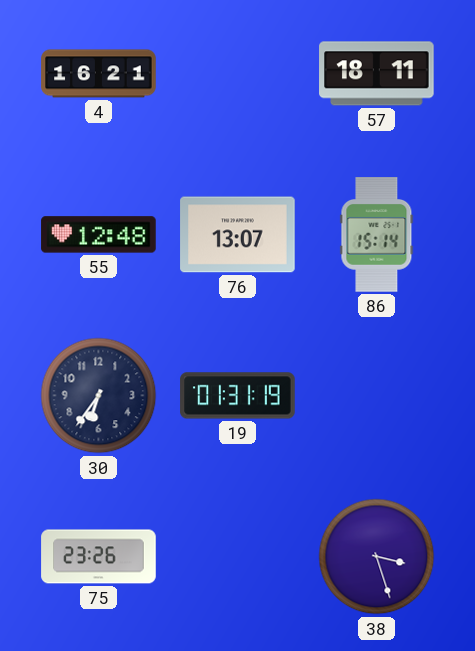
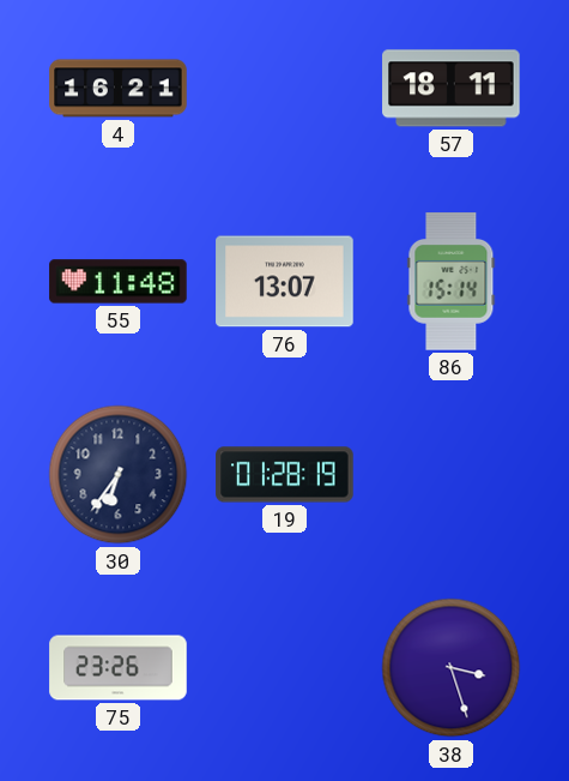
55: 12:48 -> 11:48 (119, 282)
19: 01:31 -> 01:28 (285, 475)
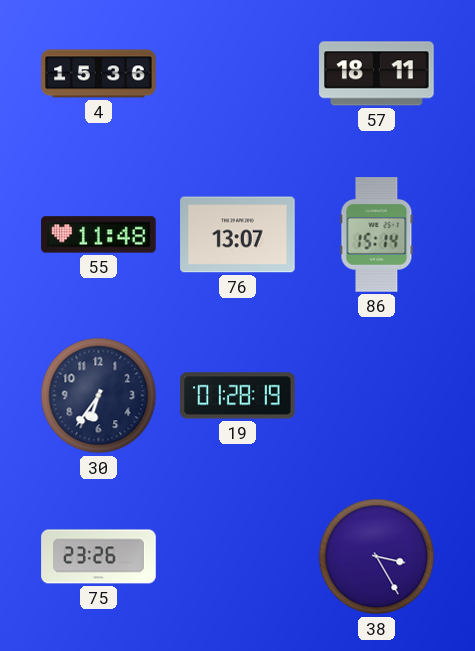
4: 16:21 -> 15:36 (99, 74)
38: 3:27 -> 3:25 (377, 557)
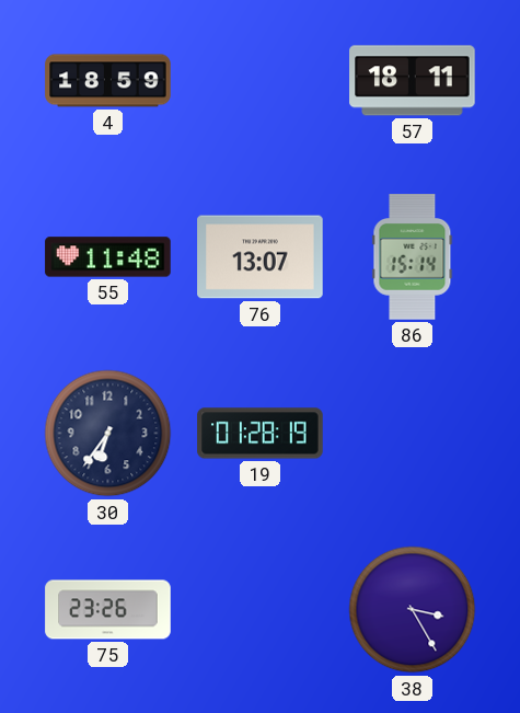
4: 15:36 -> 18:59 (108, 81)
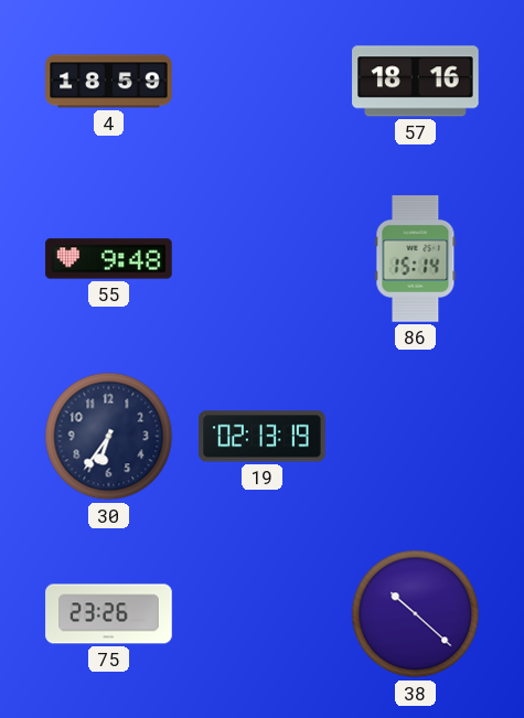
57: 18:11 -> 18:16 (416, 82)
55: 11:48 -> 9:48 (109, 259)
76: 13:07 -> none (261, 257)
19: 01:28 -> 02:13 (263, 437)
38: 3:25 -> 10:22 (416, 614)
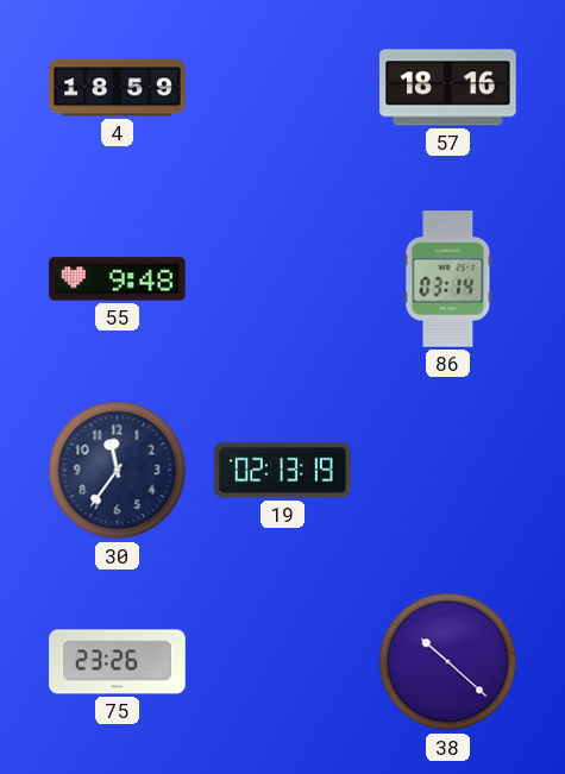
86: 15:14 -> 03:14 (448, 279)
30: 6:36 -> 11:36 (118, 471)
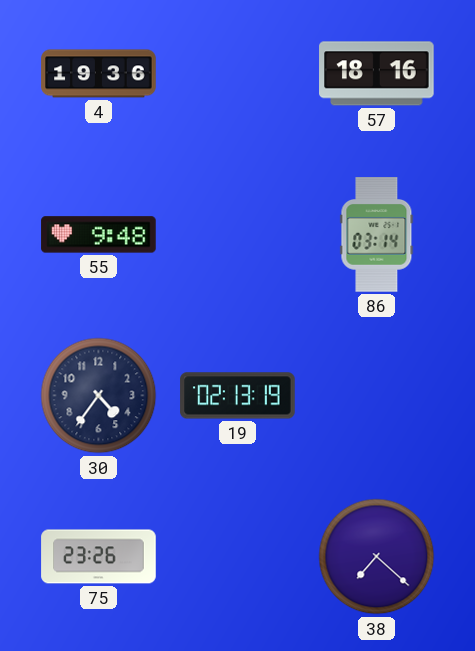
4: 18:59 -> 19:36 (99, 74)
30: 11:36 -> 4:36 (99, 396)
38: 10:22 -> 7:22 (377, 557)
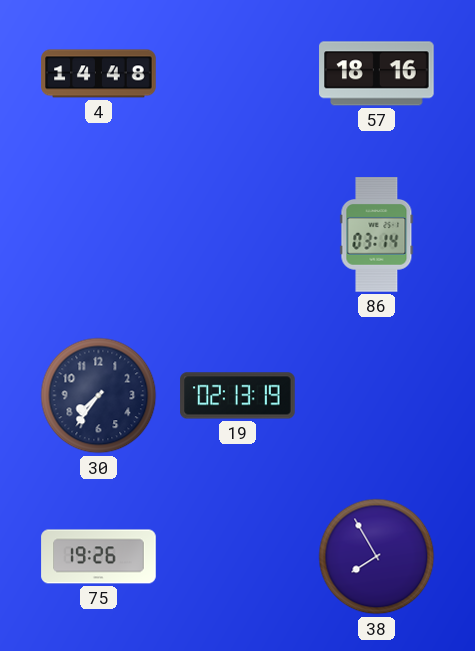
4: 19:36 -> 14:48 (99, 74)
55: 9:48 -> none (99, 235)
30: 4:36 -> 7:36 (99, 396)
75: 23:26 -> 19:26 (99, 557)
38: 7:22 -> 7:55 (377, 557)
